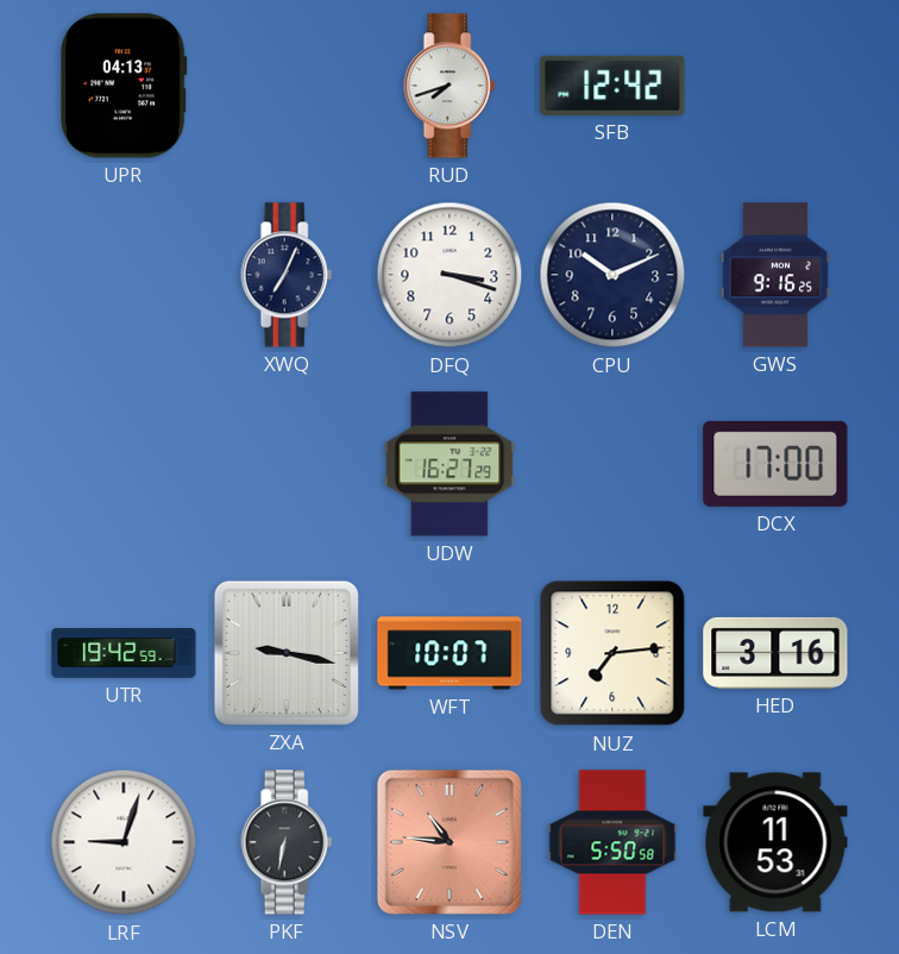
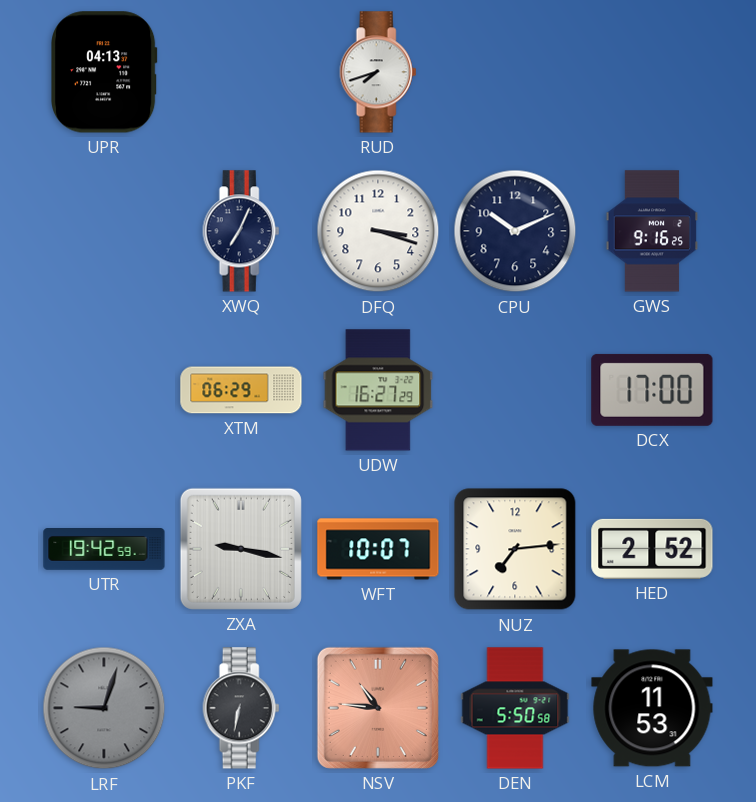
SFB: 12:42 -> none (612, 86)
XTM: none -> 06:29 (241, 390)
HED: 3:16 -> 2:52 (652, 549)
LRF dial: white -> grey (104, 708)
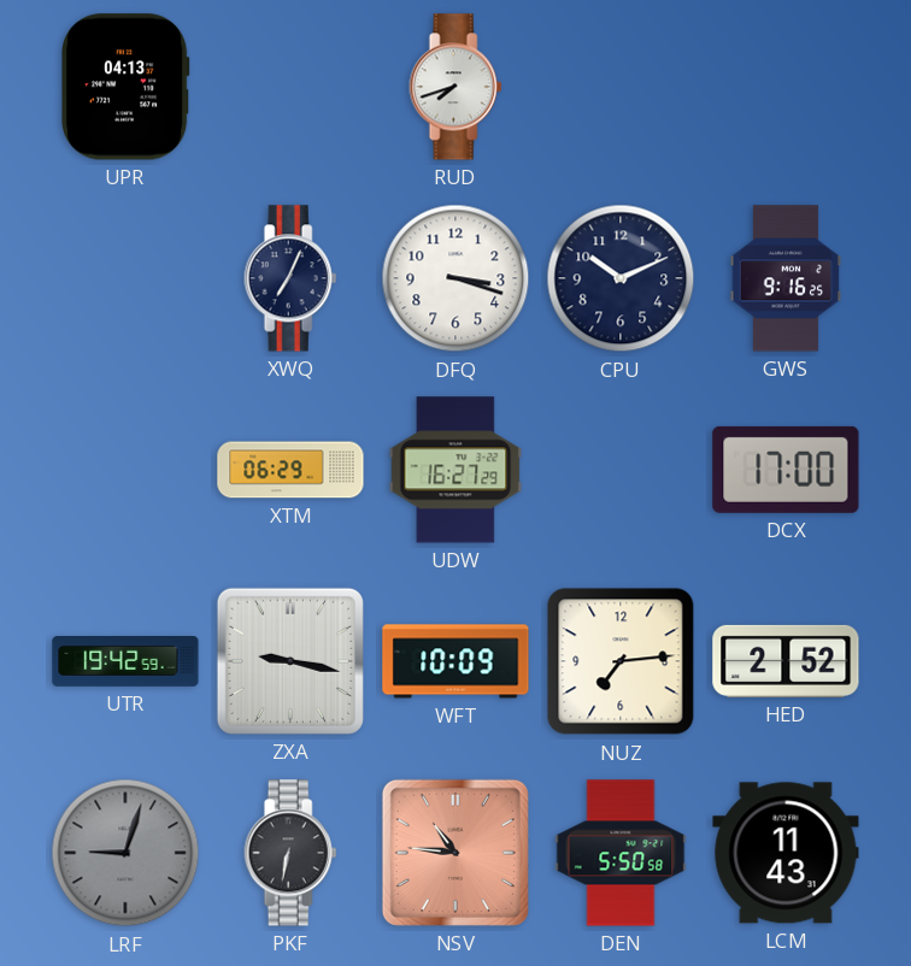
WFT: 10:07 -> 10:09 (456, 661)
LCM: 11:53 -> 11:43 (786, 853)
